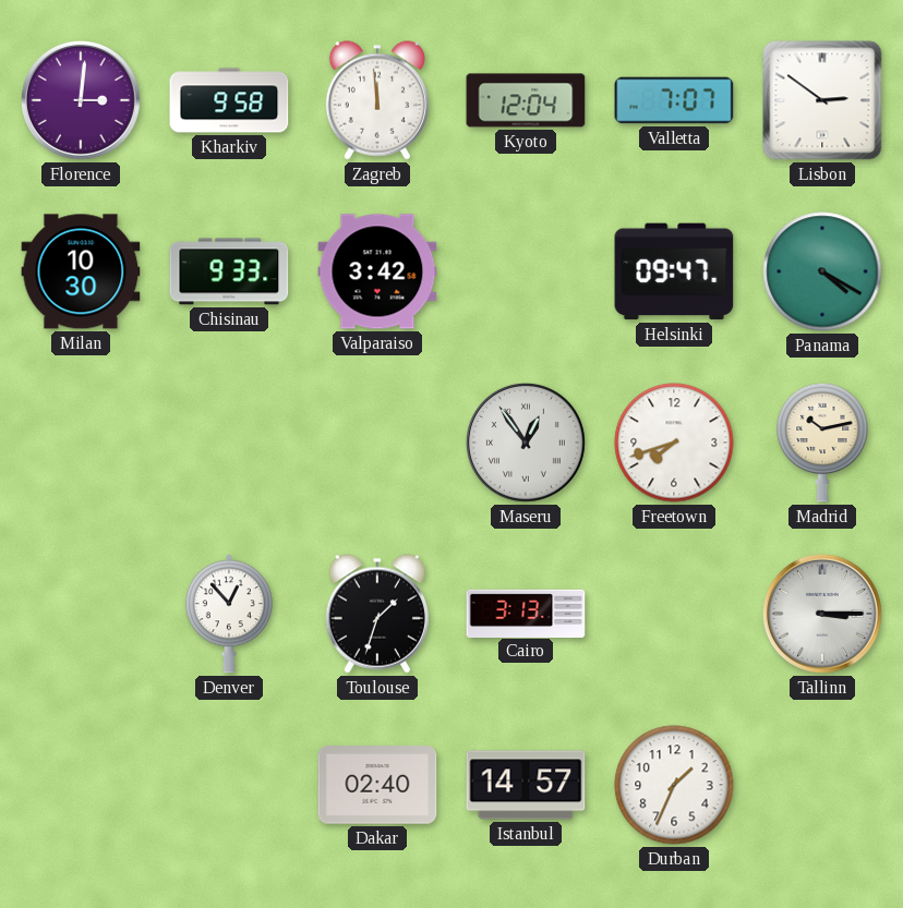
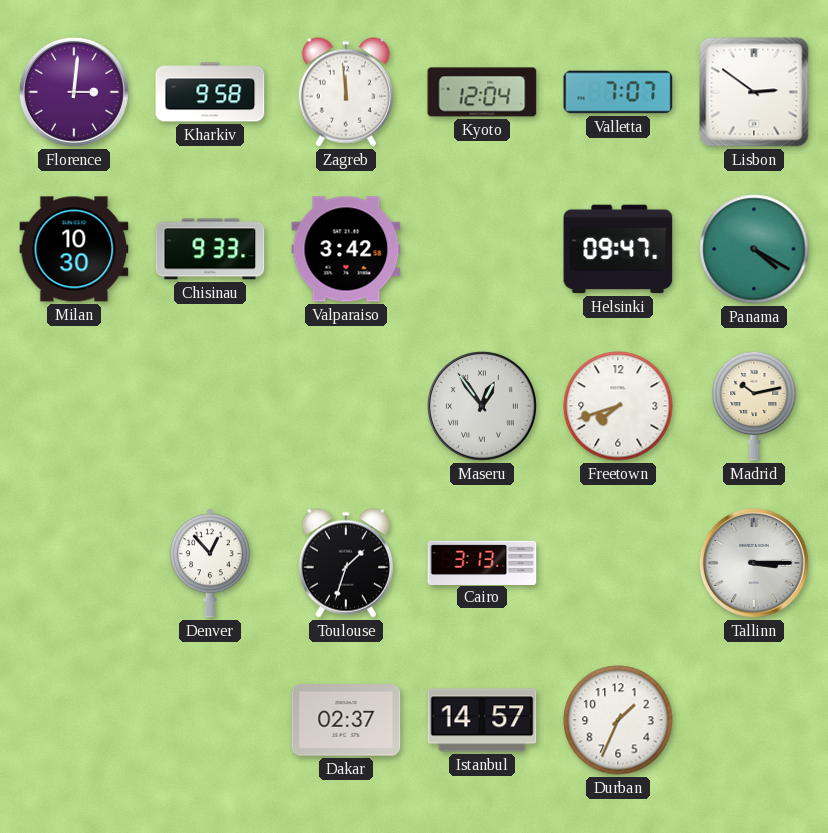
Dakar: 02:40 -> 02:37 (346, 721)
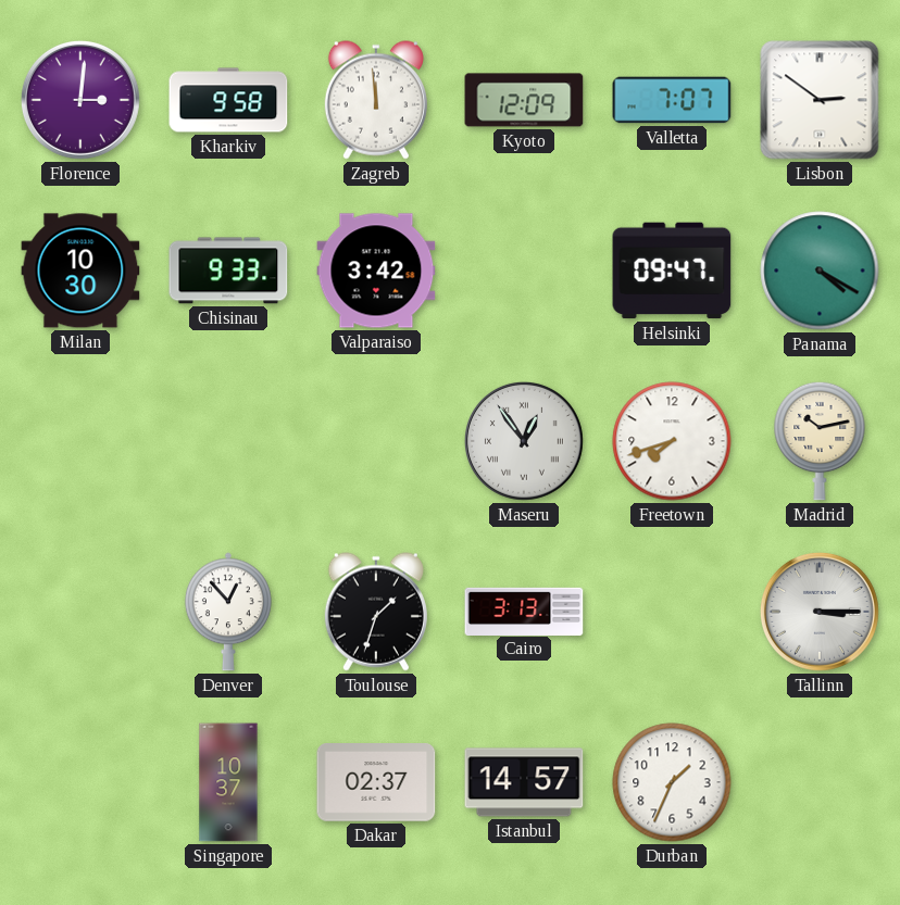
Kyoto: 12:04 -> 12:09 (524, 100)
Singapore: none -> 10:37 (228, 782)
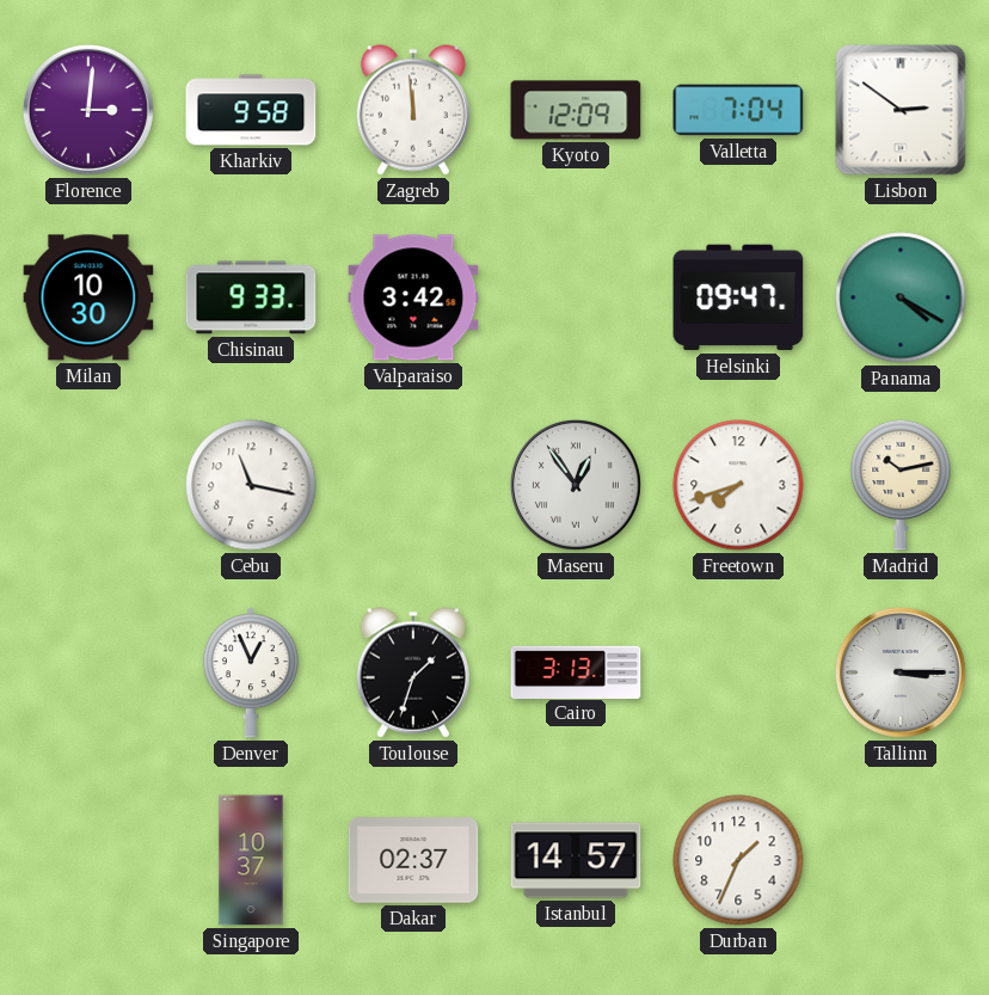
Valletta: 7:07 -> 7:04 (738, 110)
Cebu: none -> 11:17 (251, 485)
Denver: 12:53 -> 12:56 (251, 672)
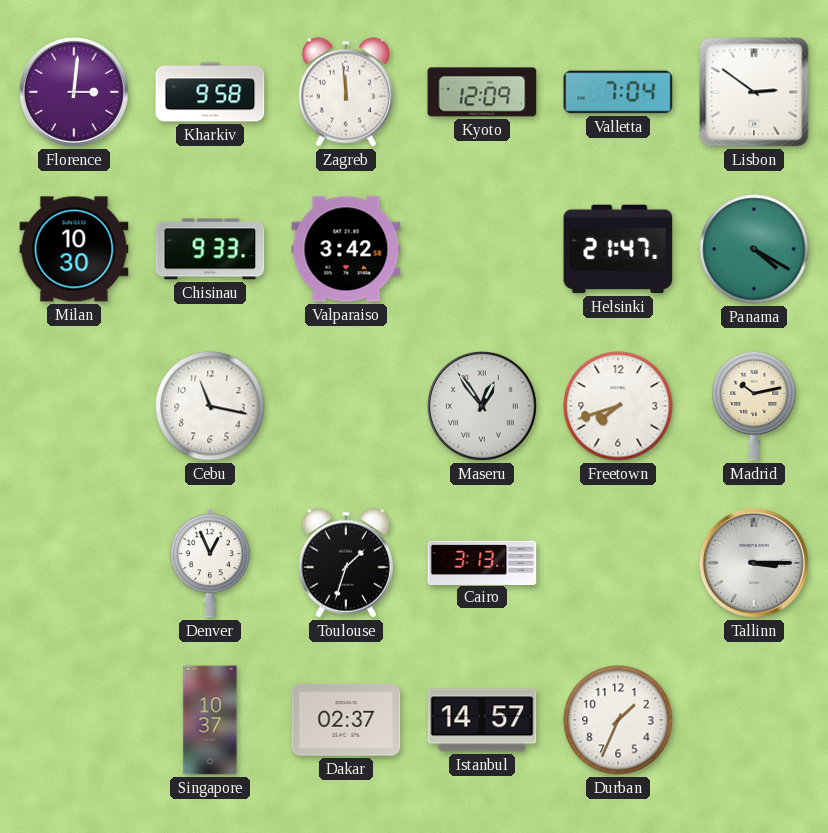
Helsinki: 09:47 -> 21:47 (618, 249)
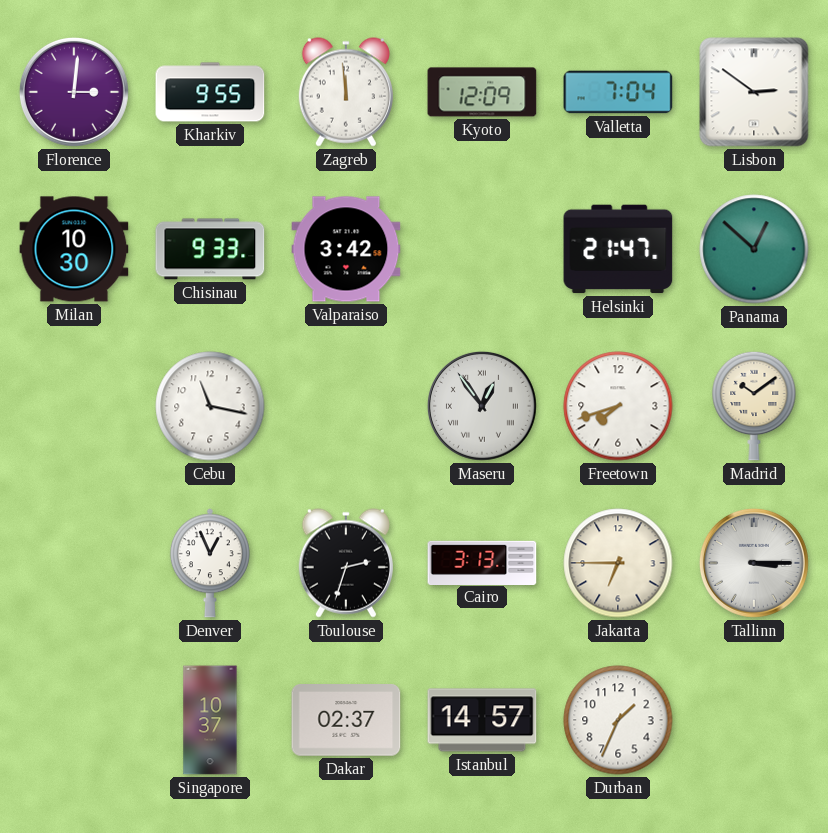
Kharkiv: 9:58 -> 9:55 (210, 92)
Panama: 4:20 -> 12:52 (754, 249)
Madrid: 10:13 -> 10:09 (754, 406)
Toulouse: 1:33 -> 2:33 (346, 563)
Jakarta: none -> 6:45 (618, 563)
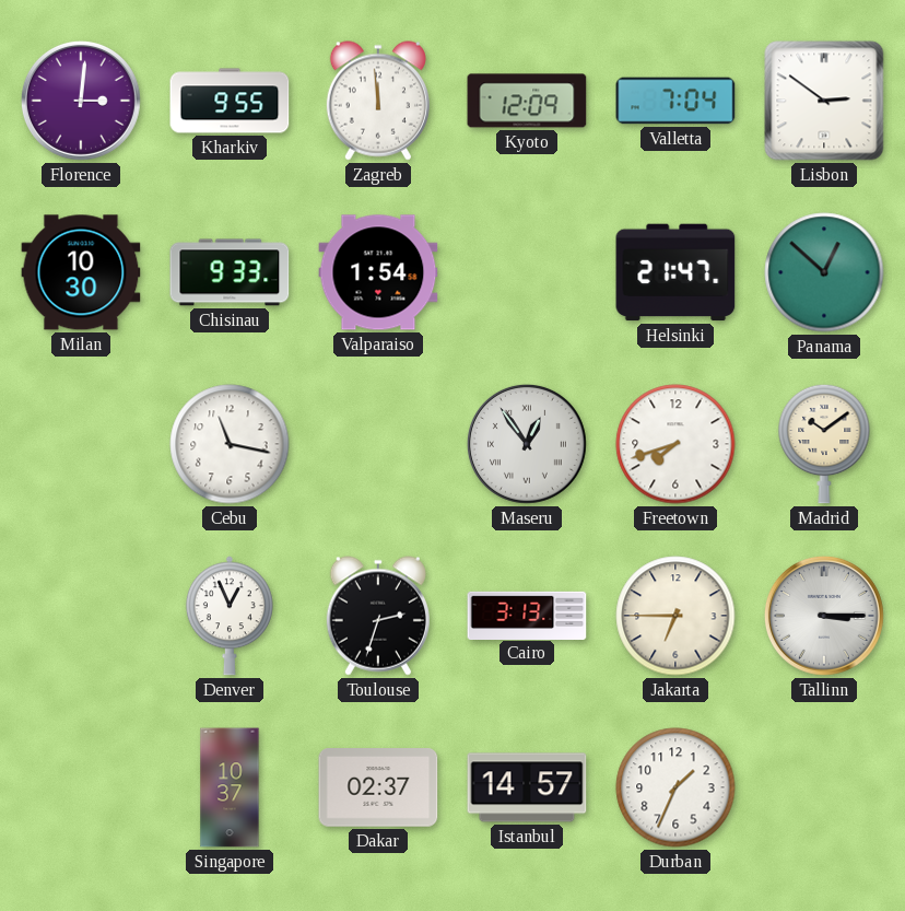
Valparaiso: 3:42 -> 1:54 (378, 272)
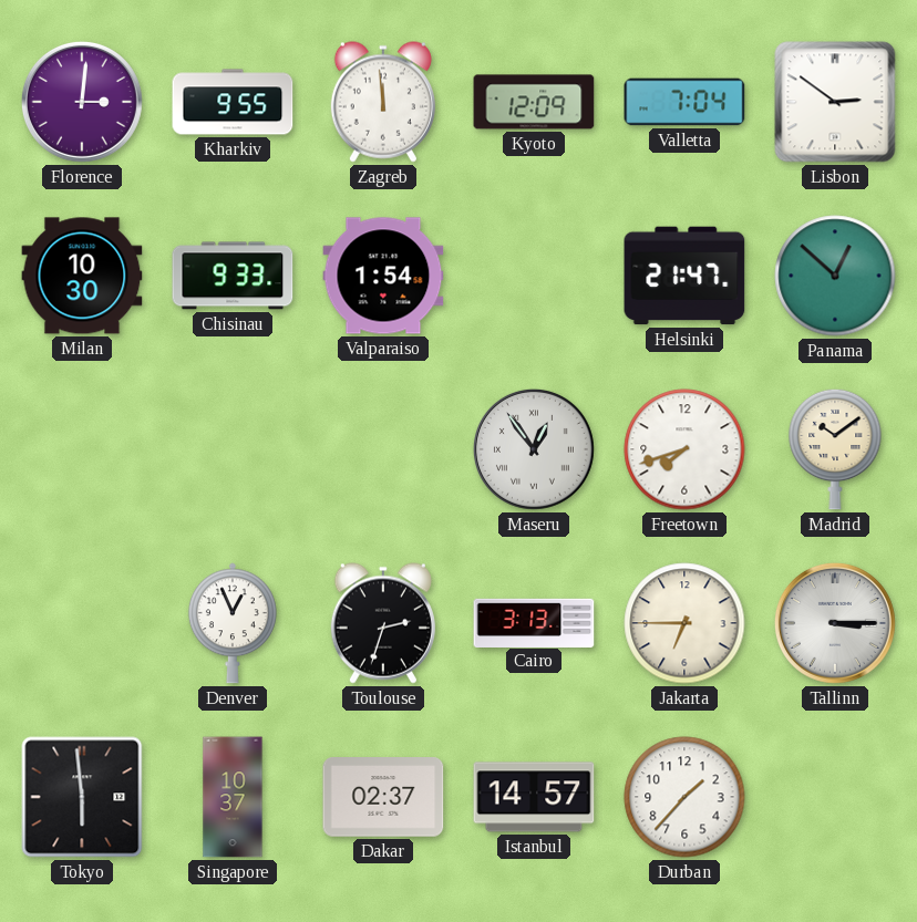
Cebu: 11:17 -> none (230, 444)
Tokyo: none -> 5:59 (82, 797)
Durban: 1:34 -> 1:37 (684, 797)
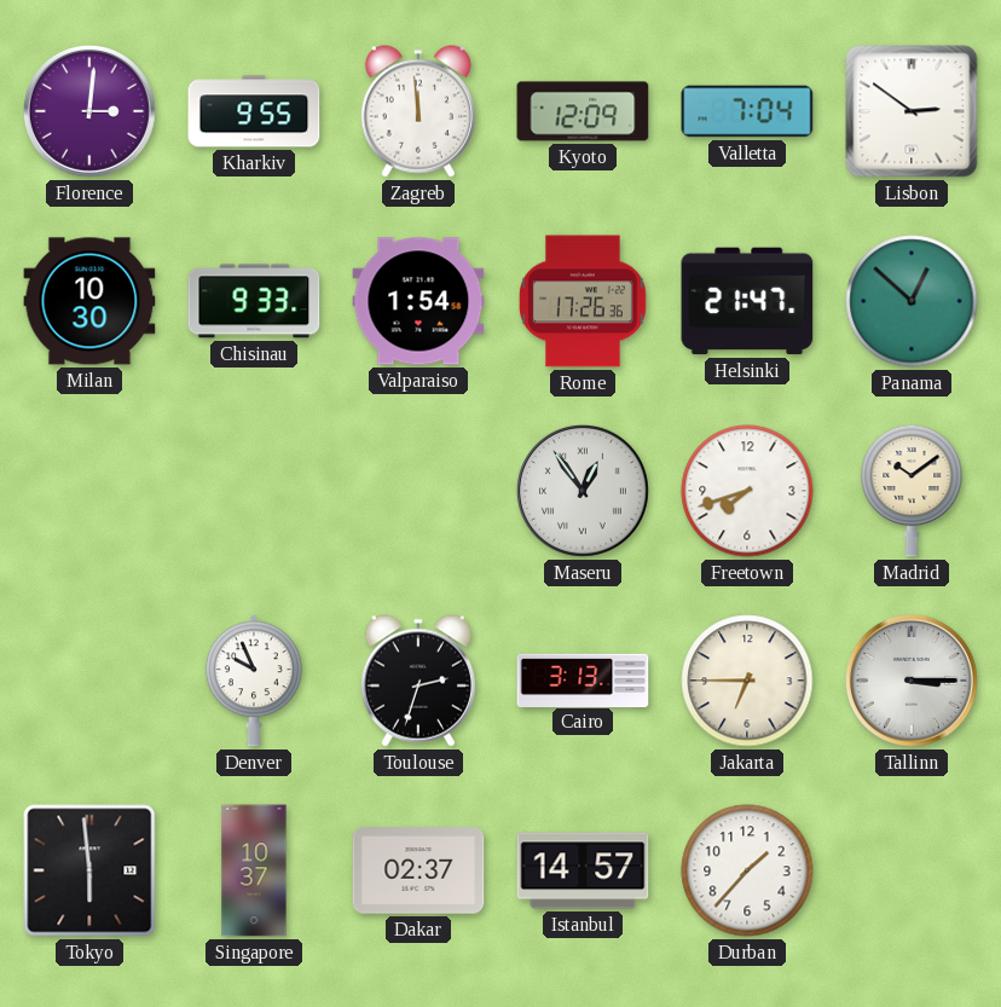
Rome: none -> 17:26 (584, 301)
Denver: 12:56 -> 9:56 (254, 681)
